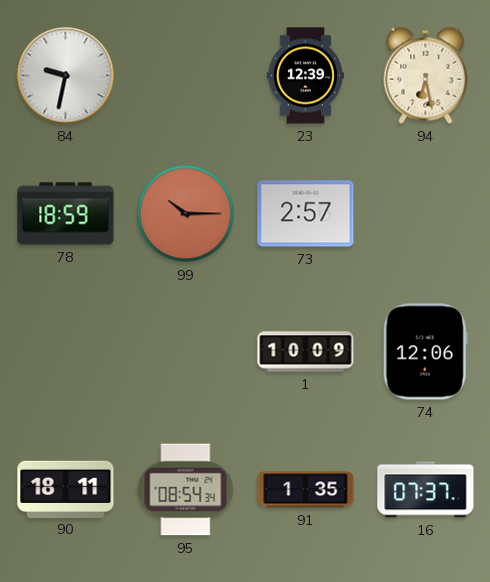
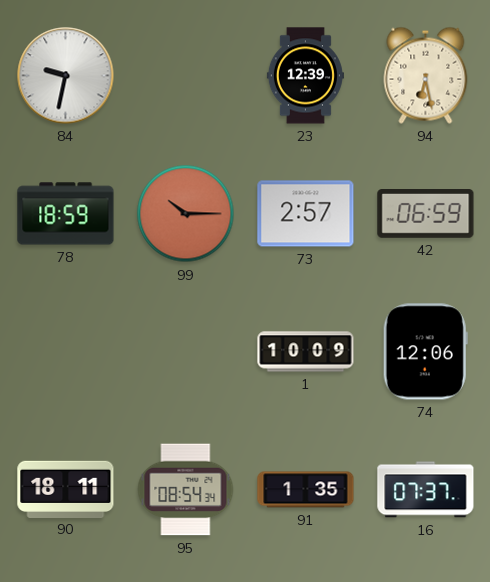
42: none -> 06:59 (426, 214)
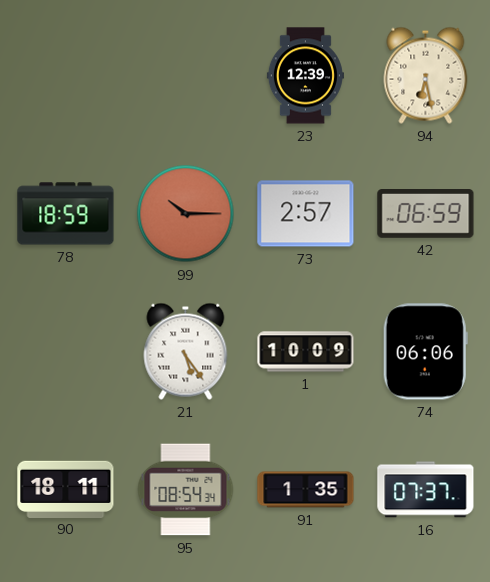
84: 9:32 -> none (66, 76)
21: none -> 5:24 (186, 351)
74: 12:06 -> 06:06 (425, 352)
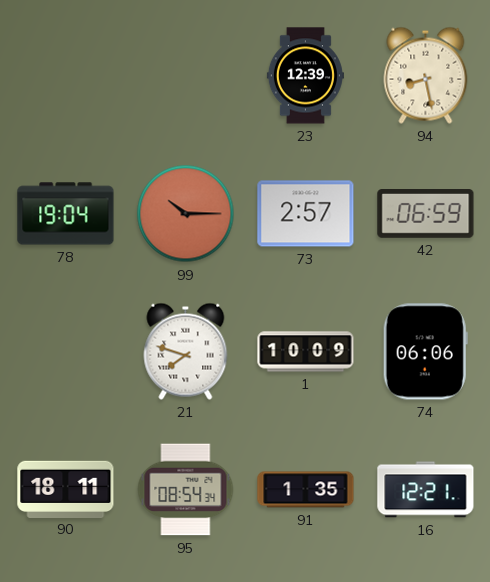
94: 6:28 -> 8:28 (426, 75)
78: 18:59 -> 19:04 (66, 214)
21: 5:24 -> 7:48 (186, 351)
16: 07:37 -> 12:21 (426, 490)
